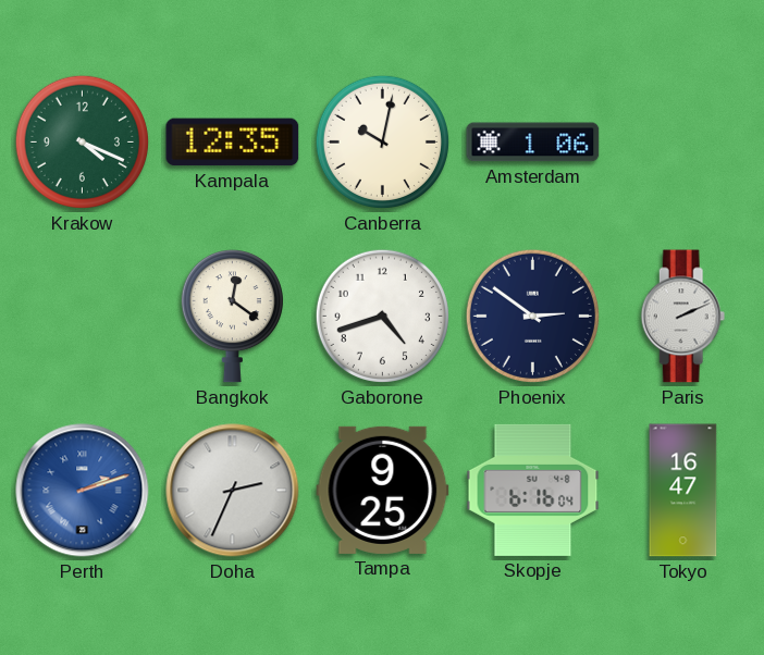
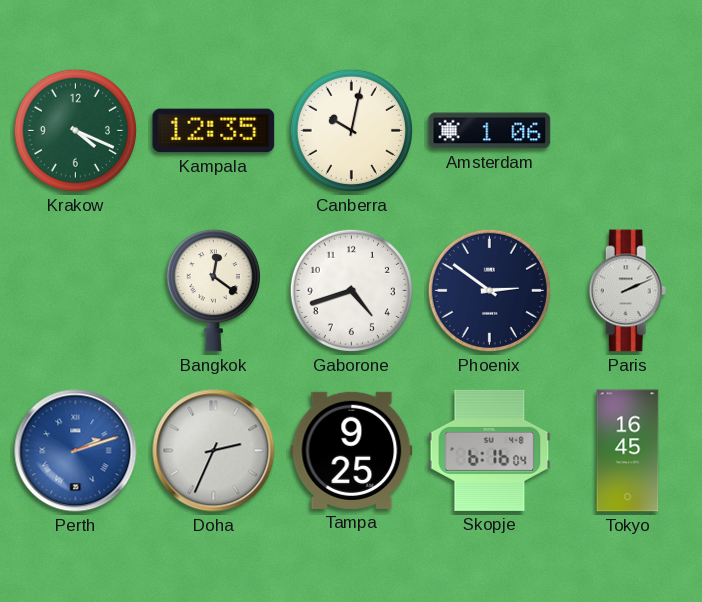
Tokyo: 16:47 -> 16:45 (628, 451)
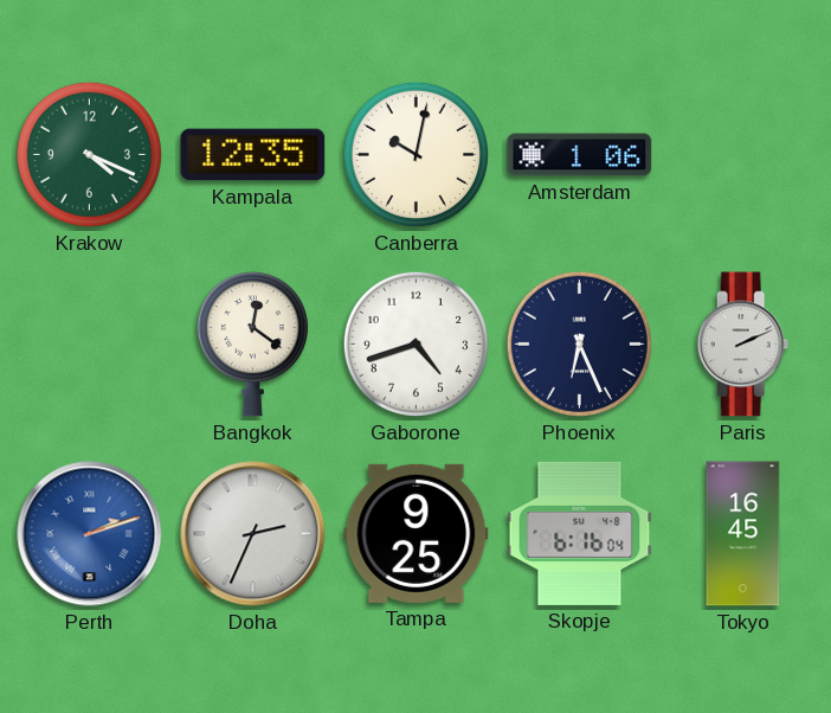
Phoenix: 2:51 -> 6:26 (579, 343)
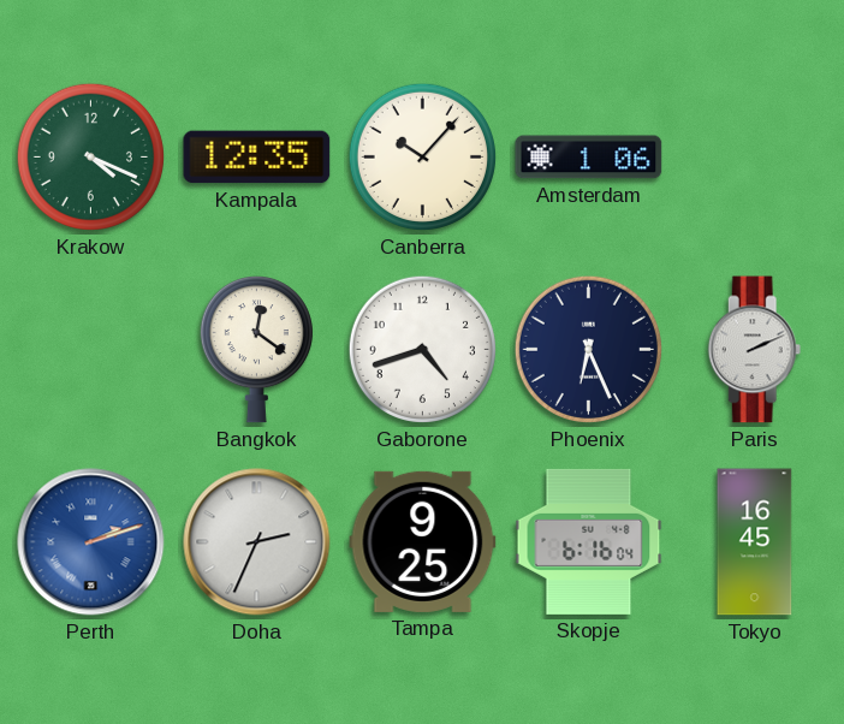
Canberra: 10:02 -> 10:07 (422, 156)
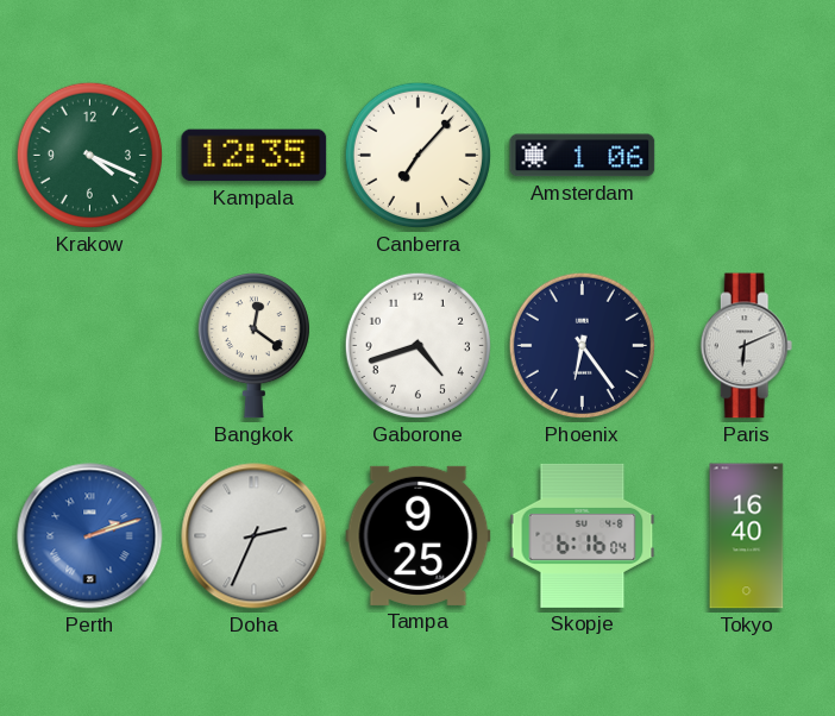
Canberra: 10:07 -> 7:07 (417, 155)
Phoenix: 6:26 -> 6:24 (582, 345)
Paris: 2:11 -> 6:11 (747, 346)
Tokyo: 16:45 -> 16:40 (747, 536)
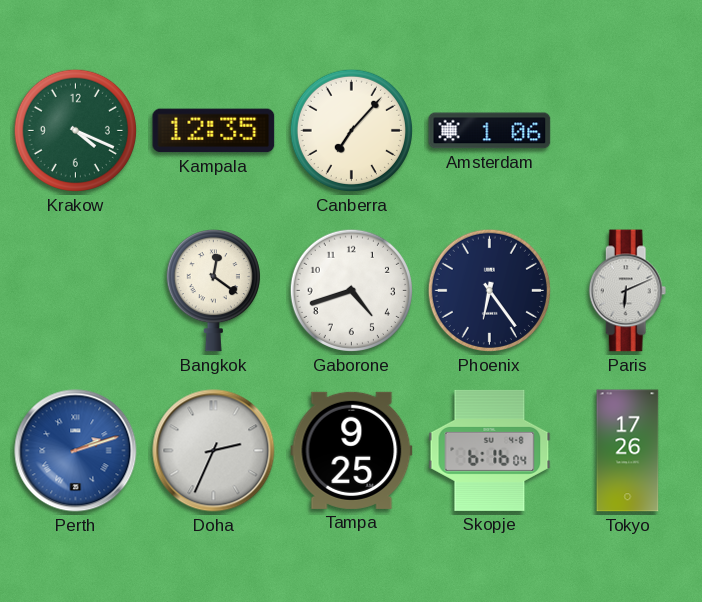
Tokyo: 16:40 -> 17:26 (628, 451)
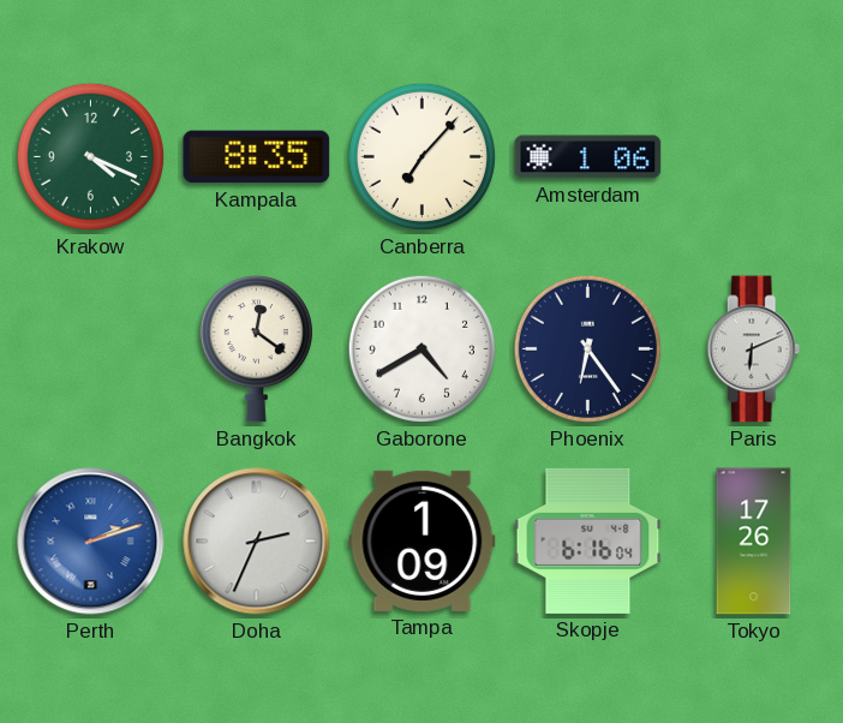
Kampala: 12:35 -> 8:35 (257, 157)
Gaborone: 4:42 -> 4:40 (421, 348)
Tampa: 9:25 -> 1:09 (423, 540)
